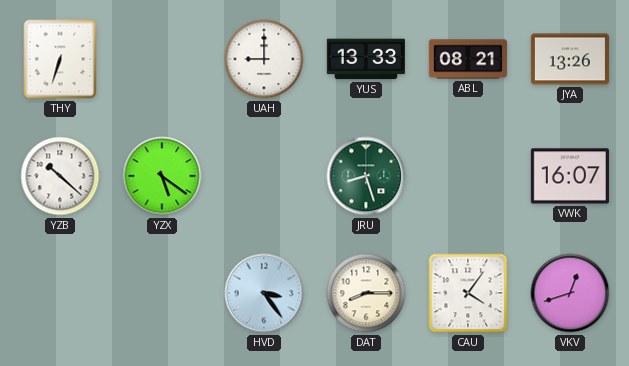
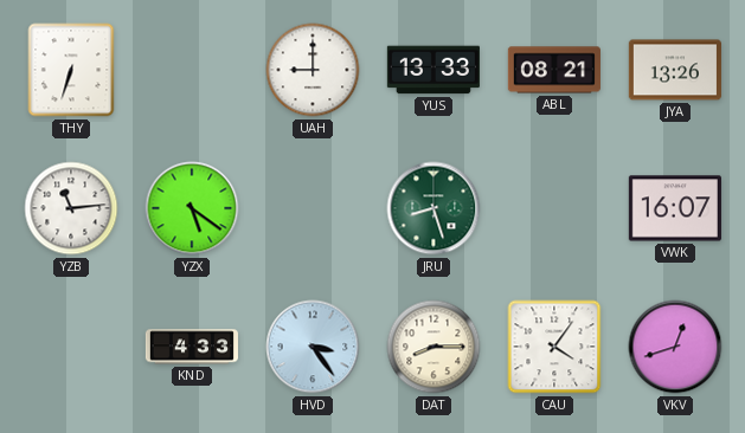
YZB: 10:22 -> 11:14 (71, 208)
KND: none -> 4:33 (192, 347)
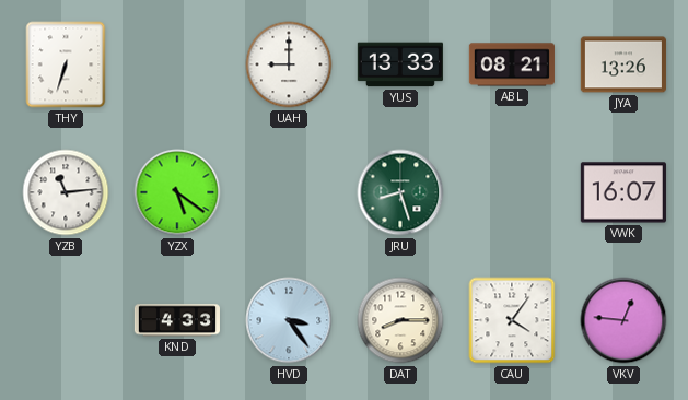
VKV: 12:42 -> 12:46 (623, 320)
